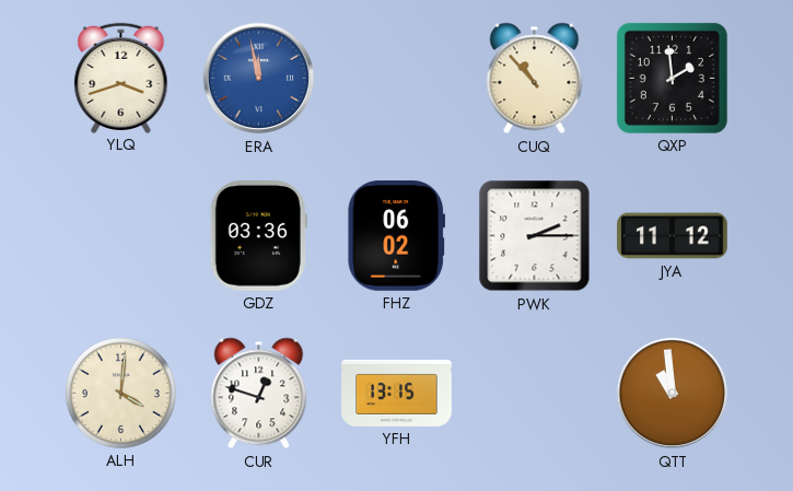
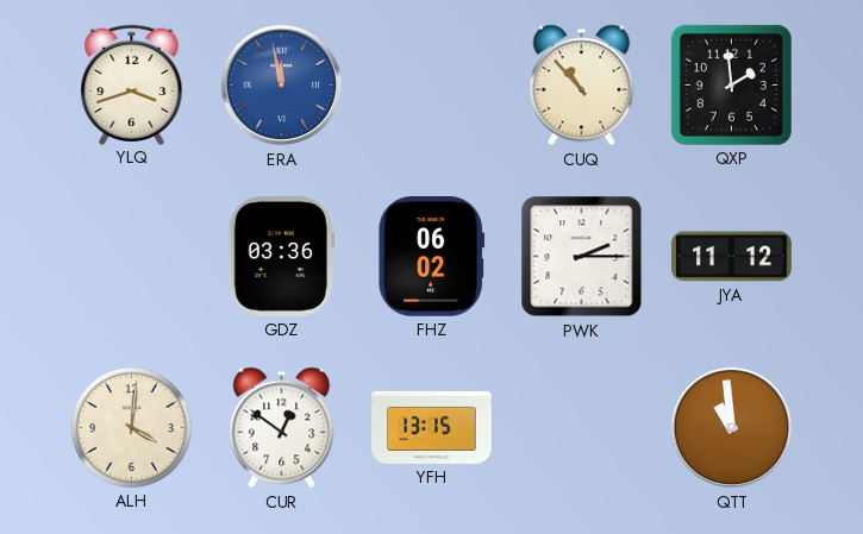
CUR: 12:48 -> 12:51 (282, 428)
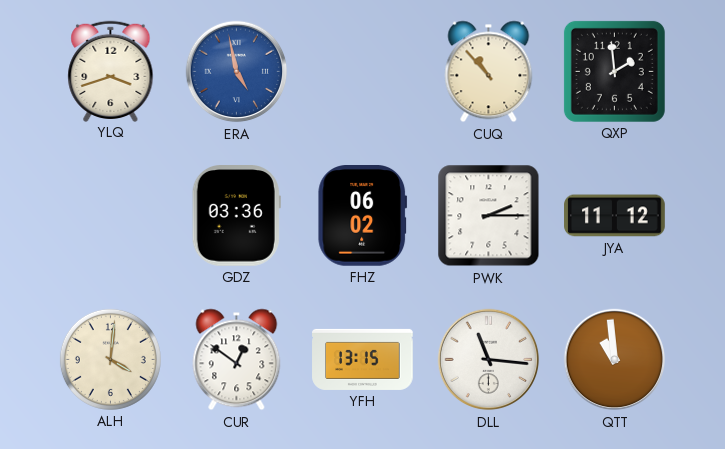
ERA: 11:58 -> 4:58 (237, 72)
DLL: none -> 11:16 (489, 360)
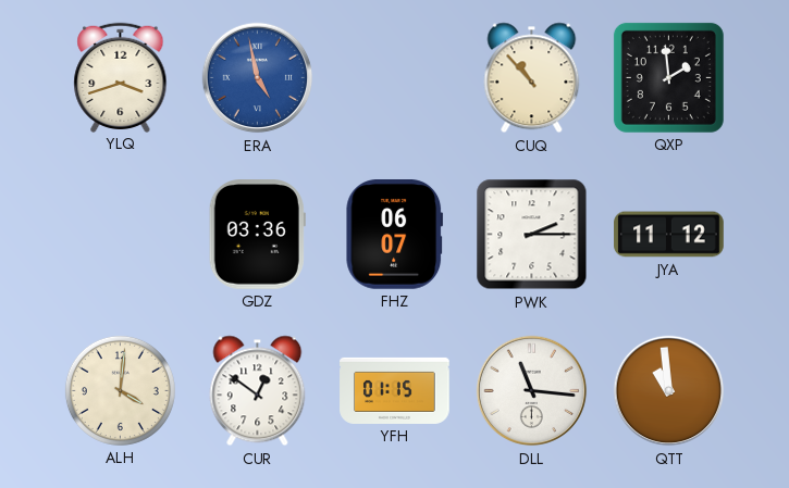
FHZ: 06:02 -> 06:07 (395, 235)
YFH: 13:15 -> 01:15 (395, 390)
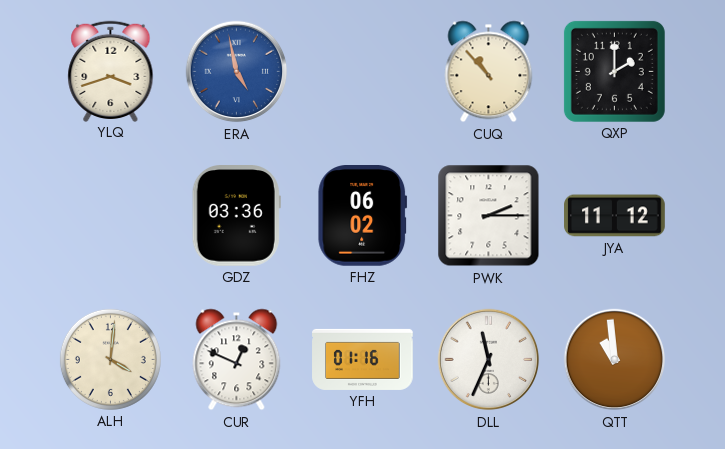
QXP: 1:59 -> 2:00 (614, 71)
FHZ: 06:07 -> 06:02 (363, 216)
CUR: 12:51 -> 12:49 (237, 360)
YFH: 01:15 -> 01:16 (363, 359)
DLL: 11:16 -> 11:34 (489, 360)
